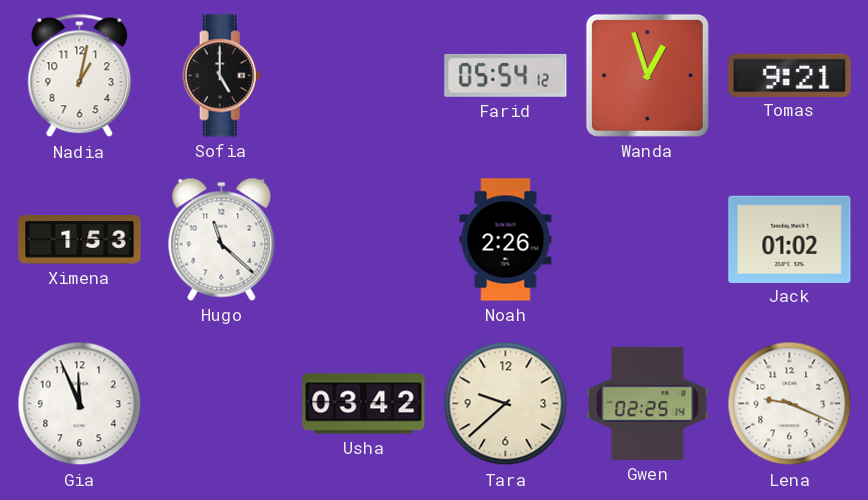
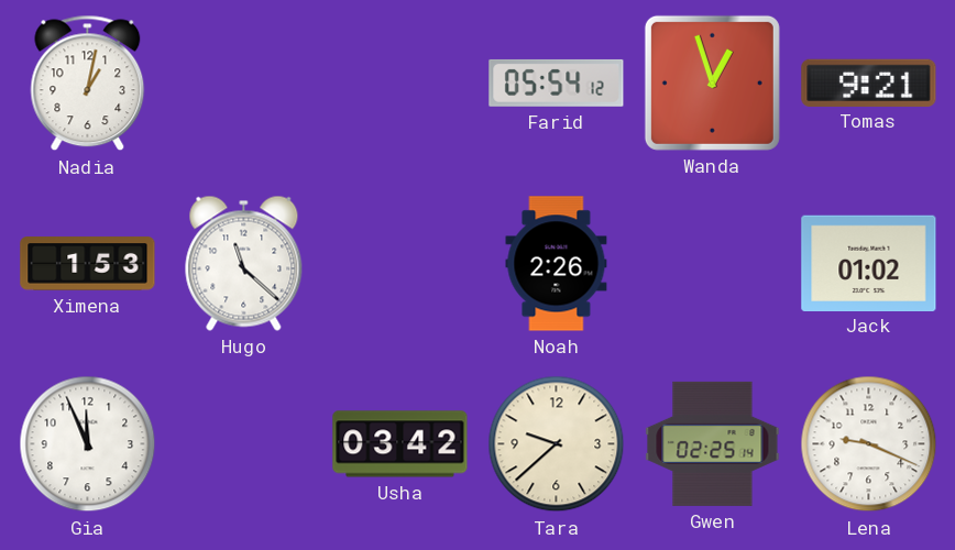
Sofia: 5:00 -> none (222, 76)
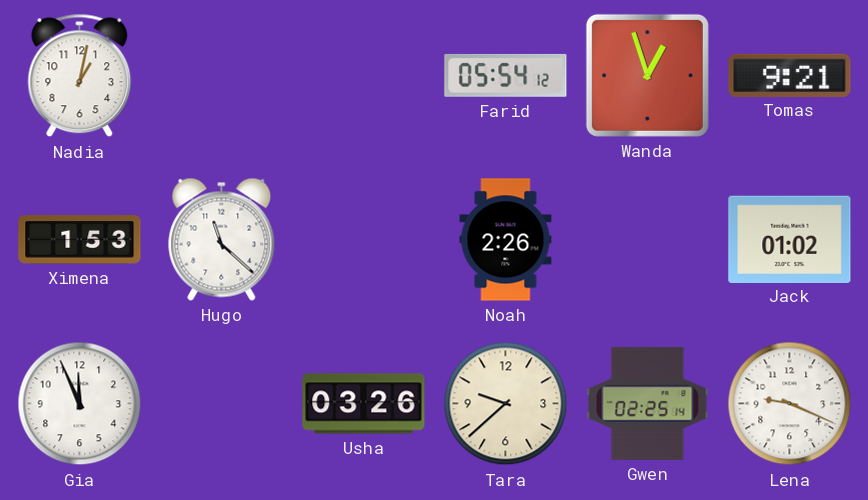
Usha: 03:42 -> 03:26 (364, 404)
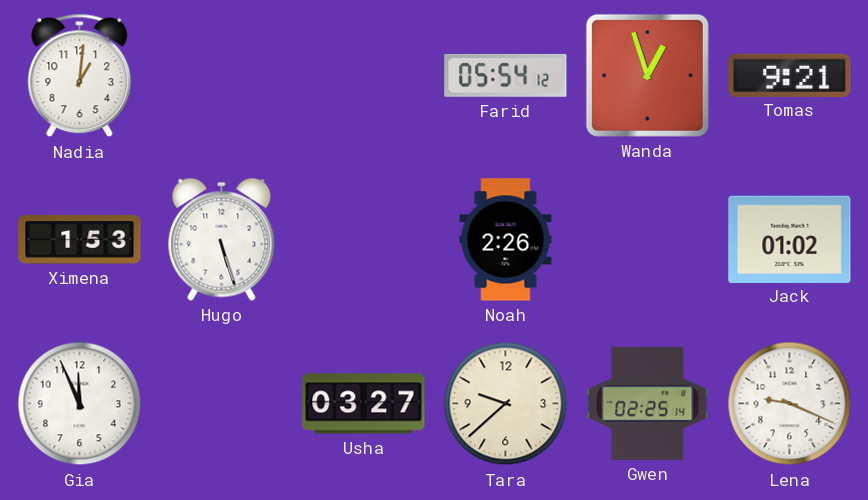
Nadia: 1:02 -> 1:01 (80, 76)
Hugo: 11:22 -> 5:27 (222, 239)
Usha: 03:26 -> 03:27 (364, 404)
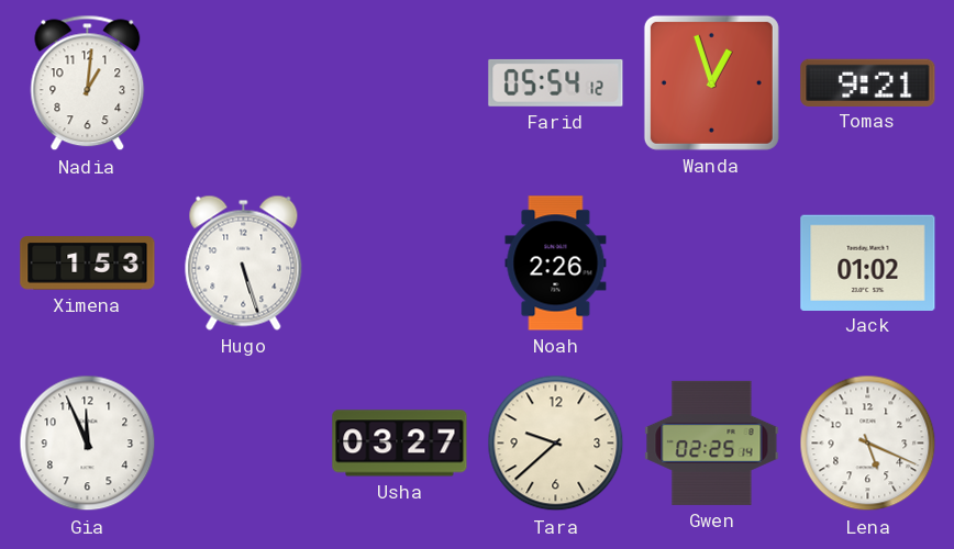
Lena: 9:19 -> 5:19 (868, 444)
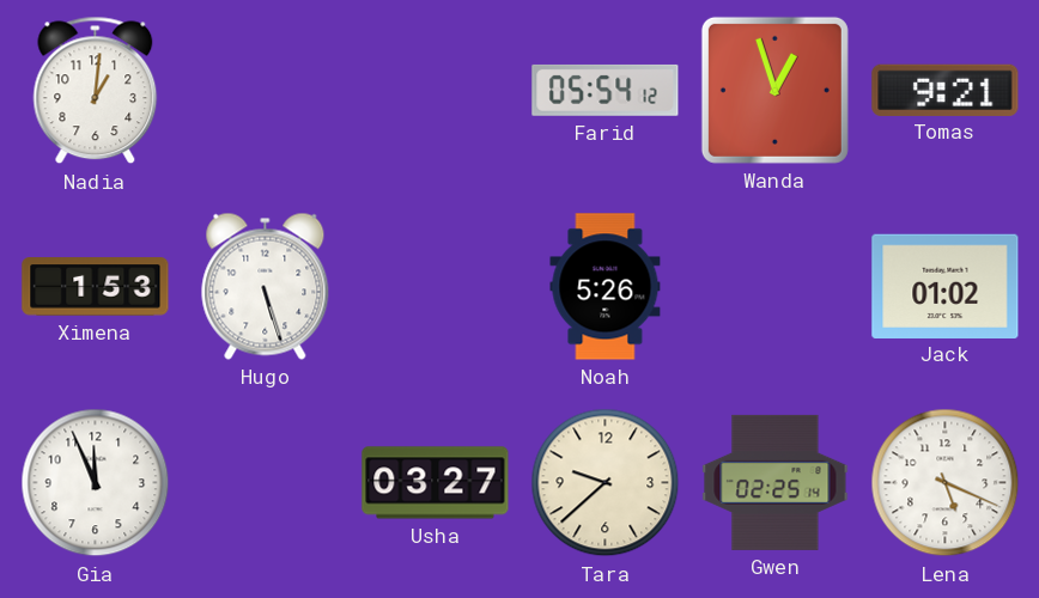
Noah: 2:26 -> 5:26 (606, 287)
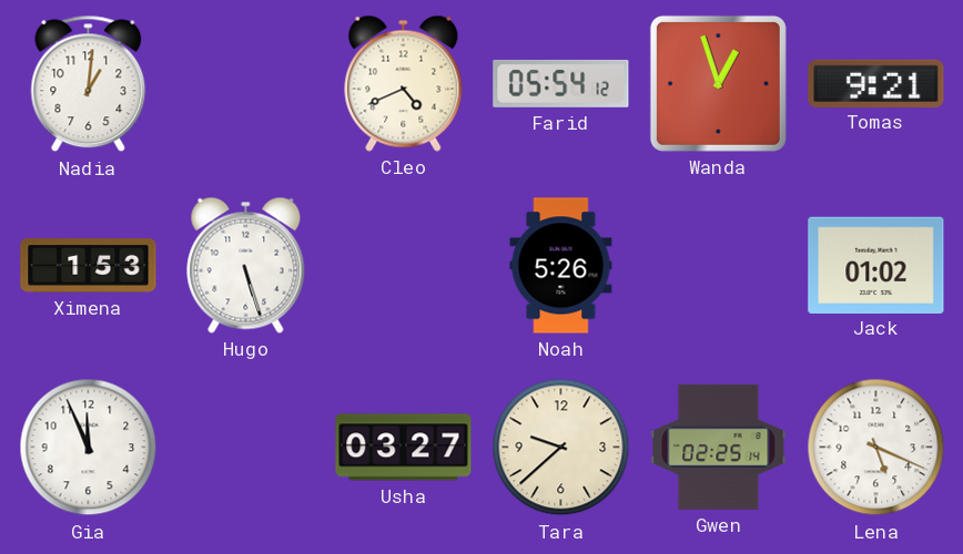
Cleo: none -> 4:41 (404, 83)
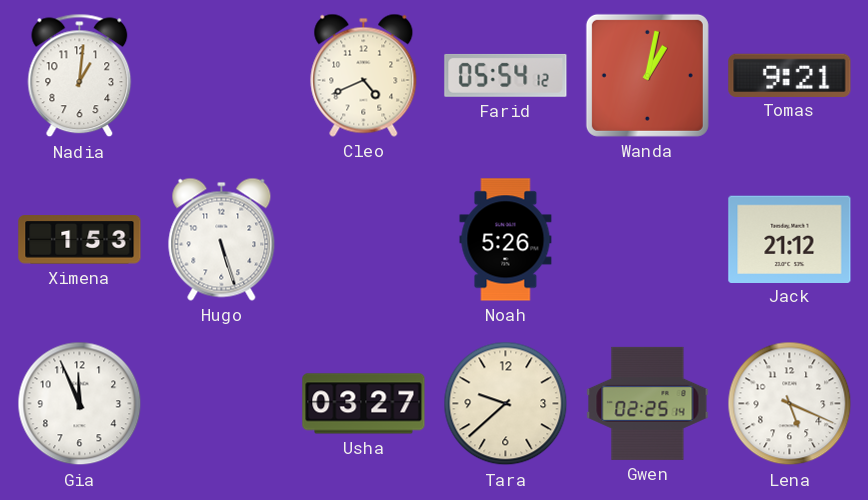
Wanda: 12:57 -> 1:02 (647, 75)
Jack: 01:02 -> 21:12 (790, 239)
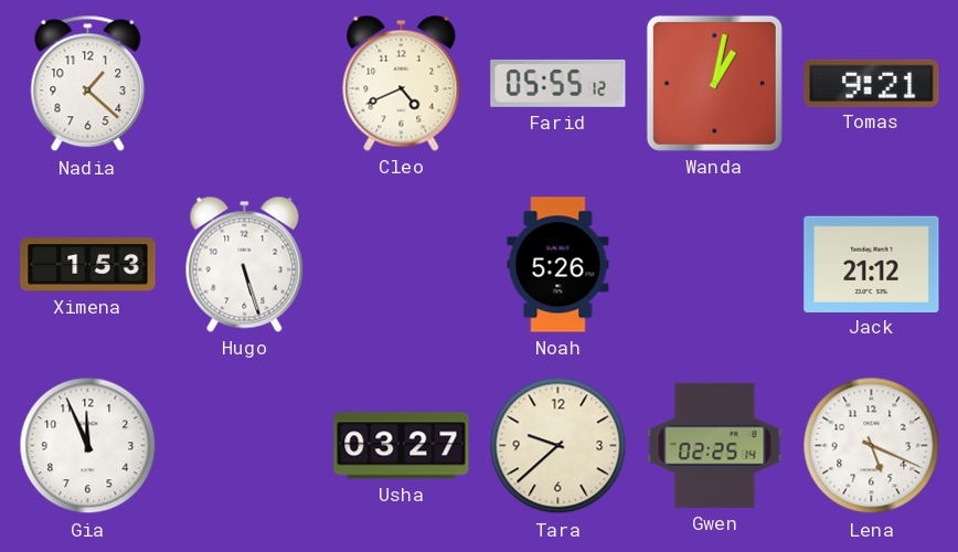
Nadia: 1:01 -> 1:22 (88, 84)
Farid: 05:54 -> 05:55 (558, 83)
